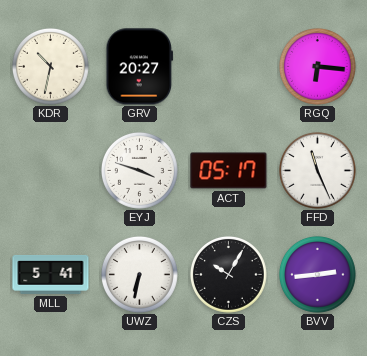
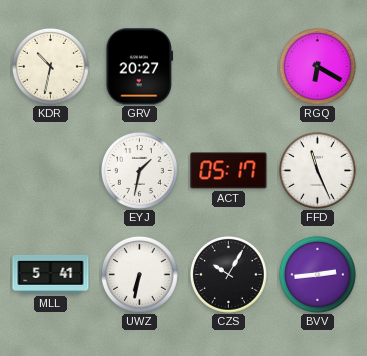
RGQ: 6:16 -> 6:20 (317, 66)
EYJ: 3:48 -> 1:32 (139, 170)
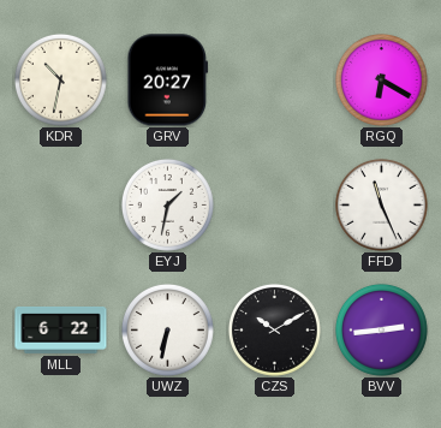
ACT: 05:17 -> none (229, 171)
MLL: 5:41 -> 6:22 (61, 329)
CZS: 10:05 -> 10:10 (274, 329)
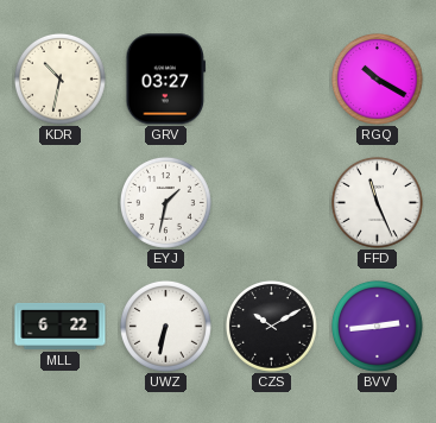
GRV: 20:27 -> 03:27 (166, 80)
RGQ: 6:20 -> 10:20 (377, 78)
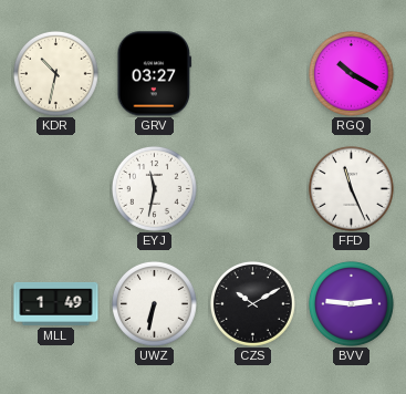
EYJ: 1:32 -> 11:32 (154, 188)
MLL: 6:22 -> 1:49 (56, 303)
BVV: 2:44 -> 2:46 (351, 303)
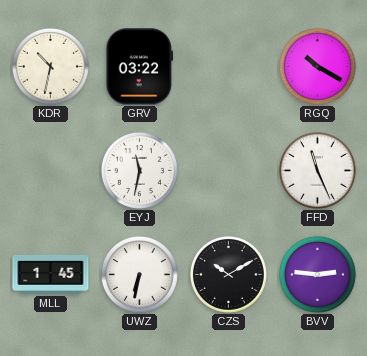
GRV: 03:27 -> 03:22 (140, 67)
MLL: 1:49 -> 1:45 (51, 274)
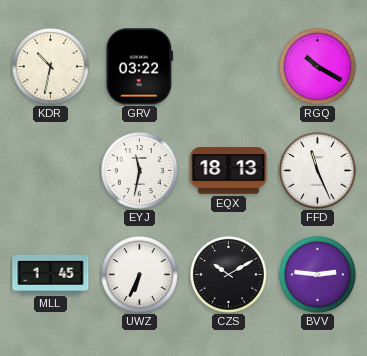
EQX: none -> 18:13 (229, 171)
UWZ: 6:32 -> 6:34 (139, 274)
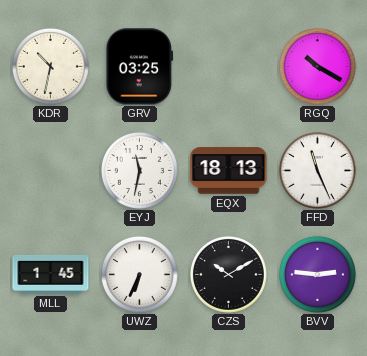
GRV: 03:22 -> 03:25 (140, 67)
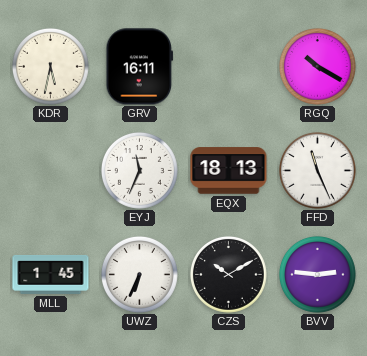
KDR: 10:32 -> 5:32 (50, 66)
GRV: 03:25 -> 16:11 (140, 67)
EYJ: 11:32 -> 11:34 (139, 170)
